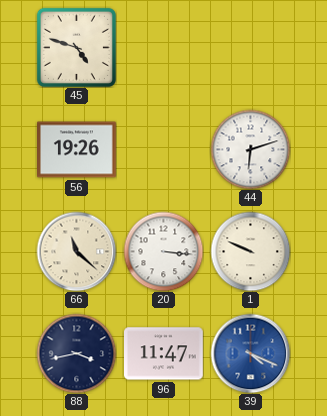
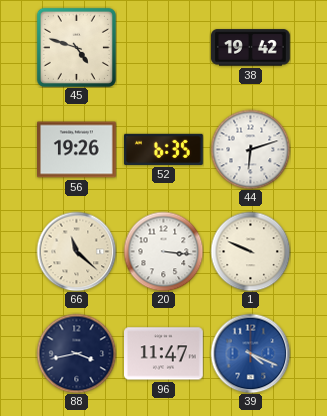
38: none -> 19:42 (251, 48)
52: none -> 6:35 (163, 149)
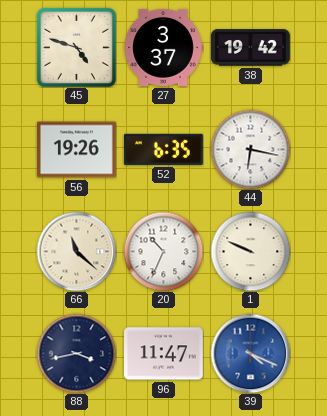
27: none -> 3:37 (163, 47)
44: 6:12 -> 6:17 (250, 149)
20: 3:16 -> 10:34 (163, 251)
